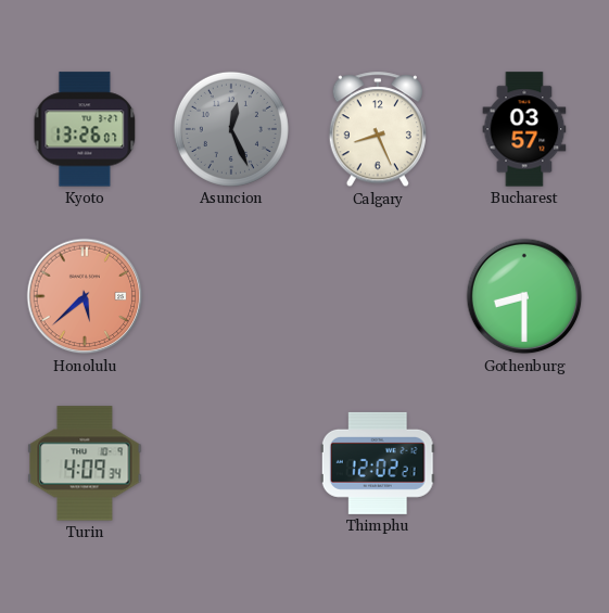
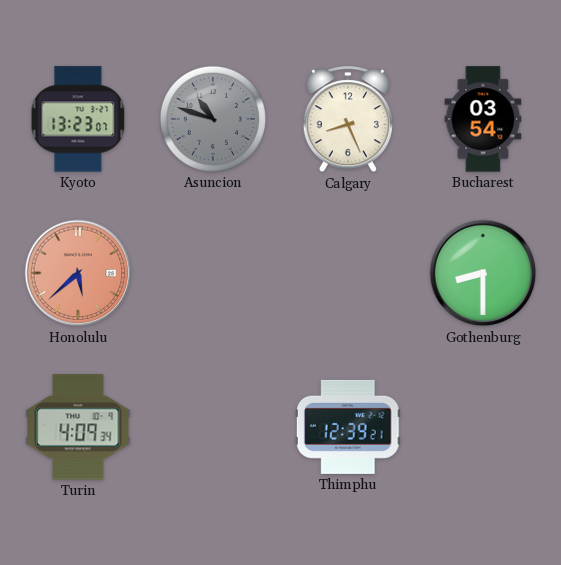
Kyoto: 13:26 -> 13:23 (78, 119)
Asuncion: 12:26 -> 10:48 (213, 119)
Bucharest: 03:57 -> 03:54 (483, 119)
Thimphu: 12:02 -> 12:39 (348, 427)
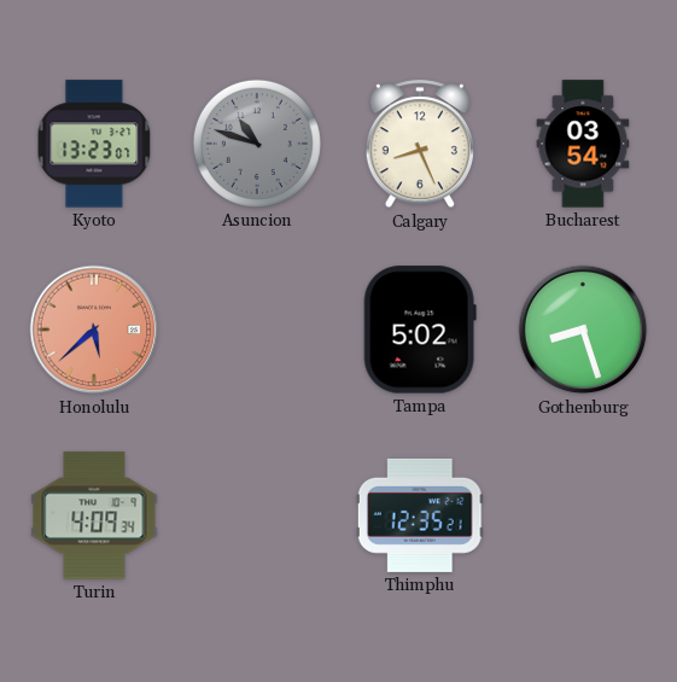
Tampa: none -> 5:02 (420, 330)
Gothenburg: 8:30 -> 8:27 (583, 330)
Thimphu: 12:39 -> 12:35 (420, 515)
